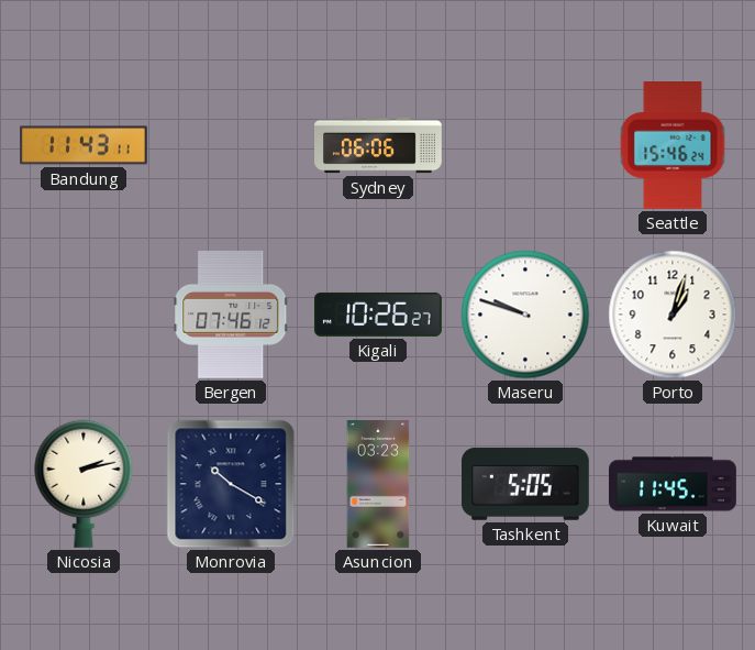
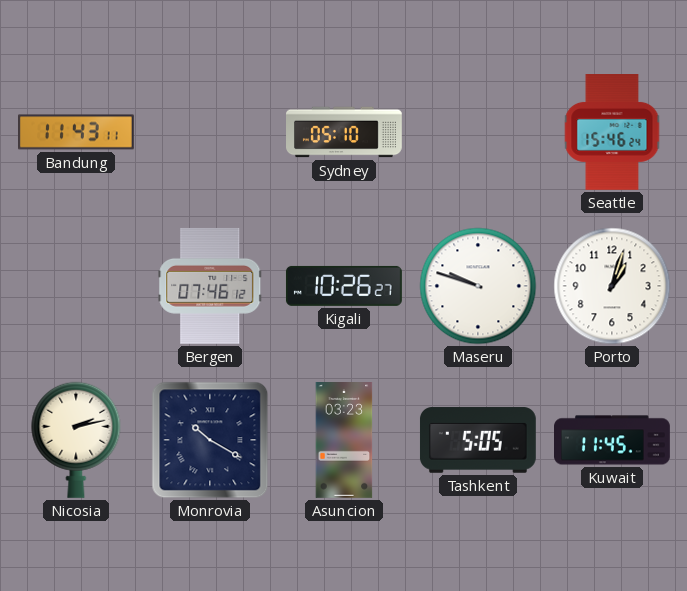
Sydney: 06:06 -> 05:10 (345, 132)
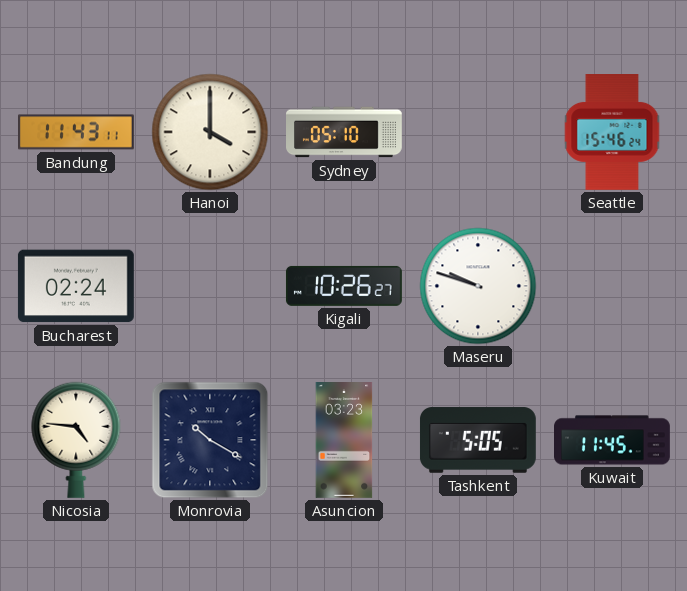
Hanoi: none -> 4:00 (210, 132)
Bucharest: none -> 02:24 (76, 286)
Bergen: 07:46 -> none (210, 286)
Porto: 1:03 -> none (612, 286)
Nicosia: 2:13 -> 4:46 (76, 440)
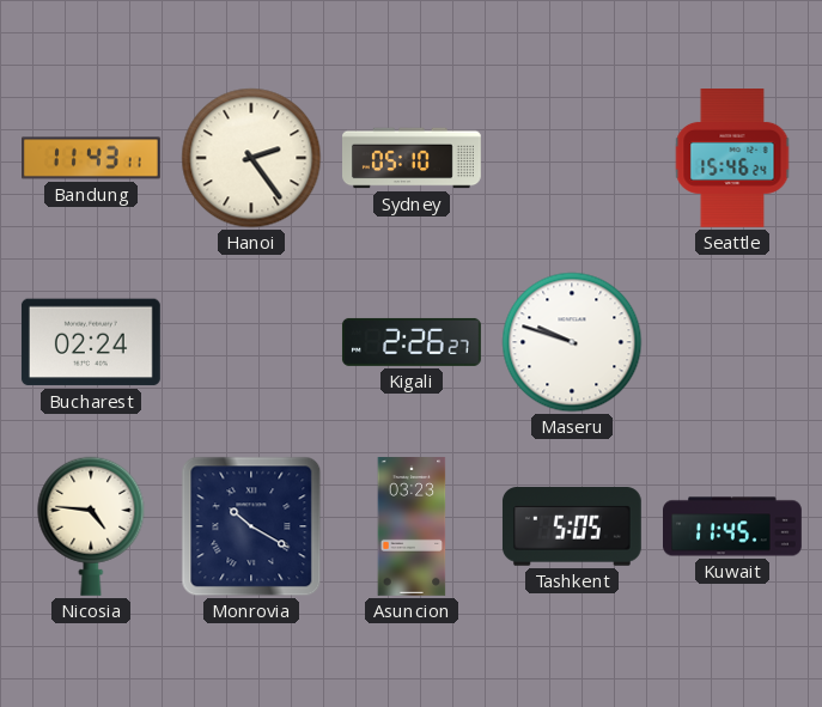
Hanoi: 4:00 -> 2:24 (251, 158)
Kigali: 10:26 -> 2:26 (412, 342)
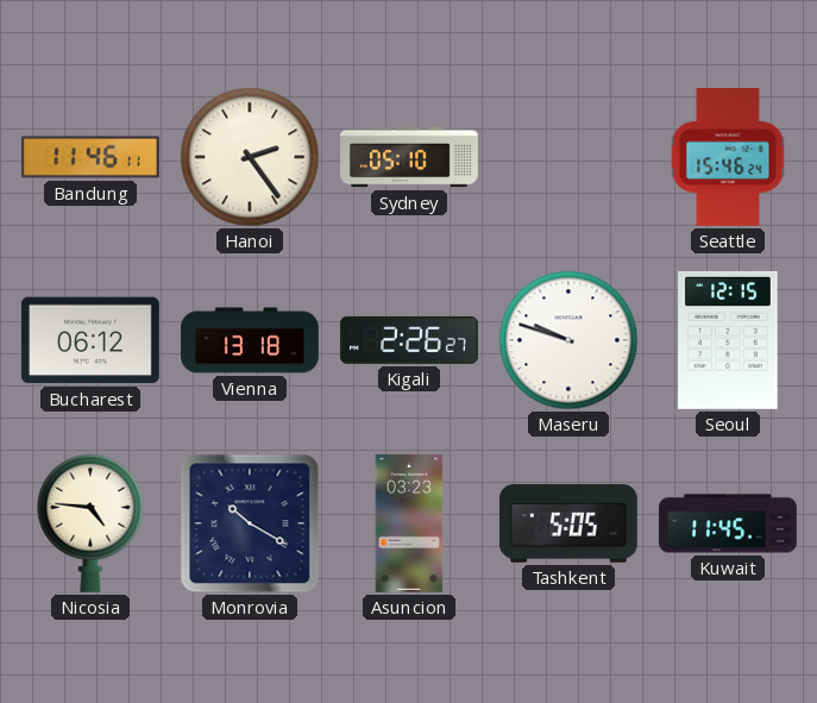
Bandung: 11:43 -> 11:46 (92, 157)
Bucharest: 02:24 -> 06:12 (90, 340)
Vienna: none -> 13:18 (251, 340)
Seoul: none -> 12:15 (728, 340)
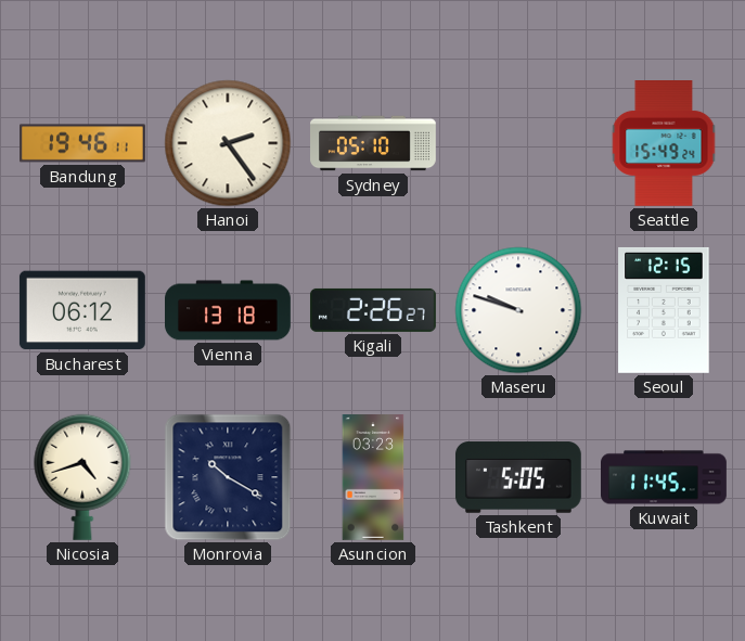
Bandung: 11:46 -> 19:46 (84, 143)
Seattle: 15:46 -> 15:49 (664, 144)
Nicosia: 4:46 -> 4:42 (82, 477)
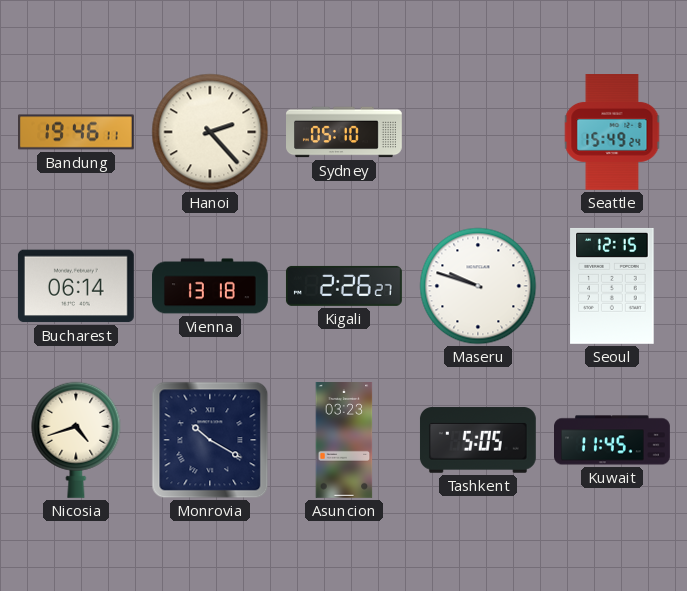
Hanoi: 2:24 -> 2:23 (210, 132)
Bucharest: 06:12 -> 06:14 (76, 286)
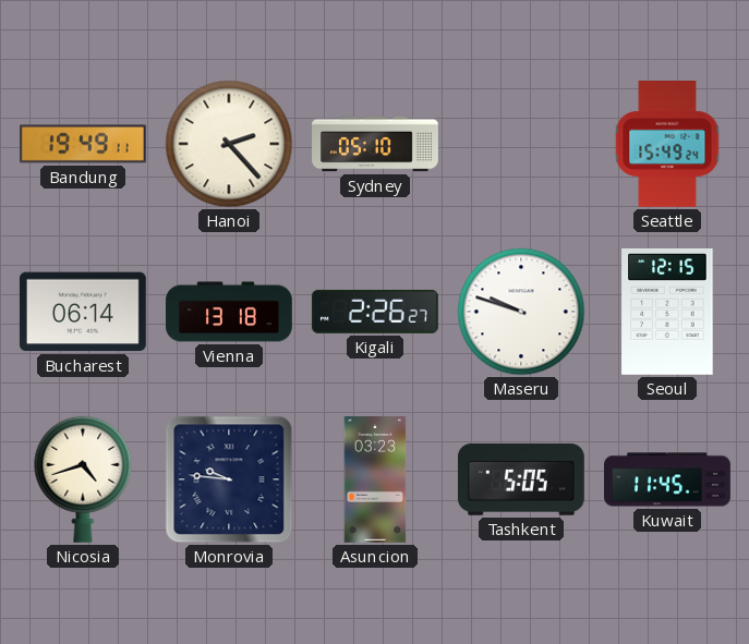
Bandung: 19:46 -> 19:49 (84, 144)
Monrovia: 10:20 -> 9:46 (229, 479)
